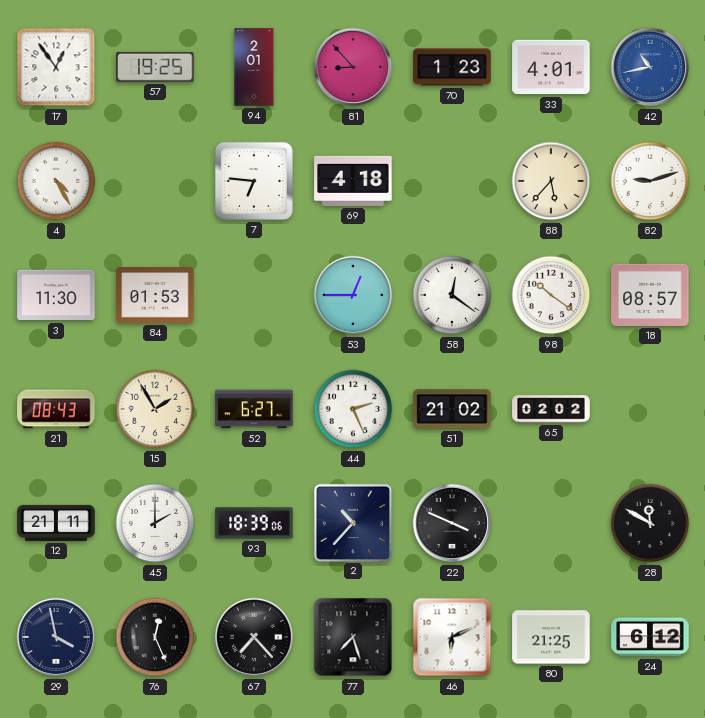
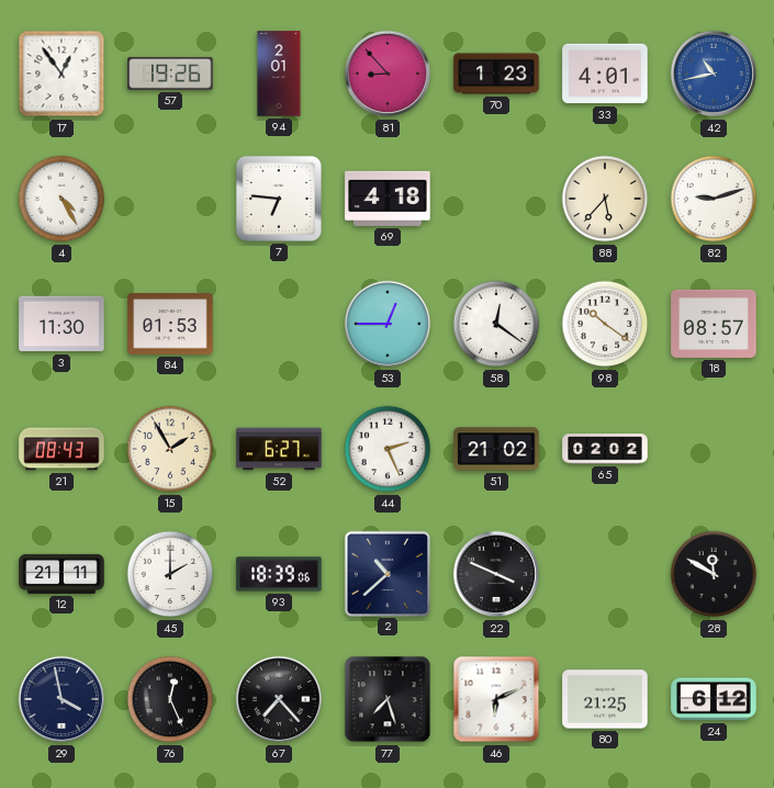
57: 19:25 -> 19:26 (170, 74)
2: 10:37 -> 10:38 (386, 573)
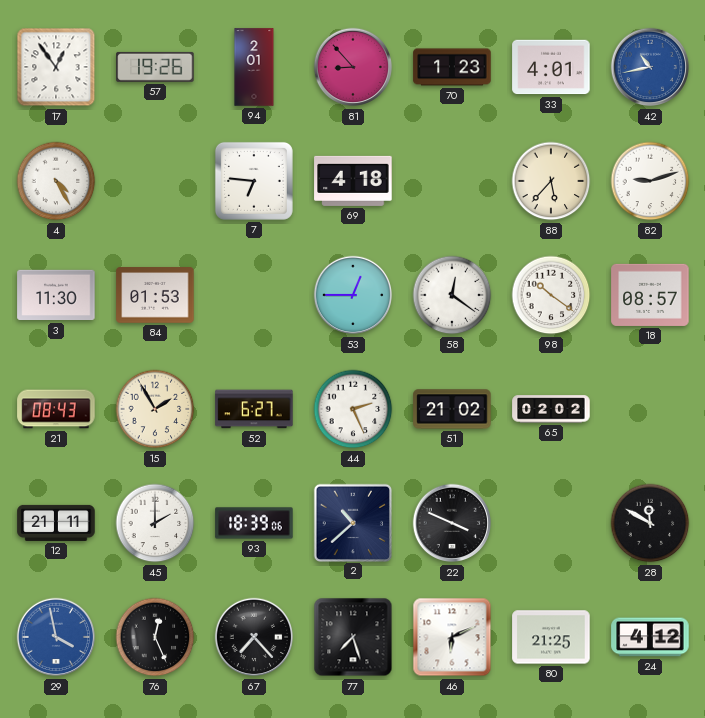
29 dial: navy -> blue (56, 637)
24: 6:12 -> 4:12 (650, 637)
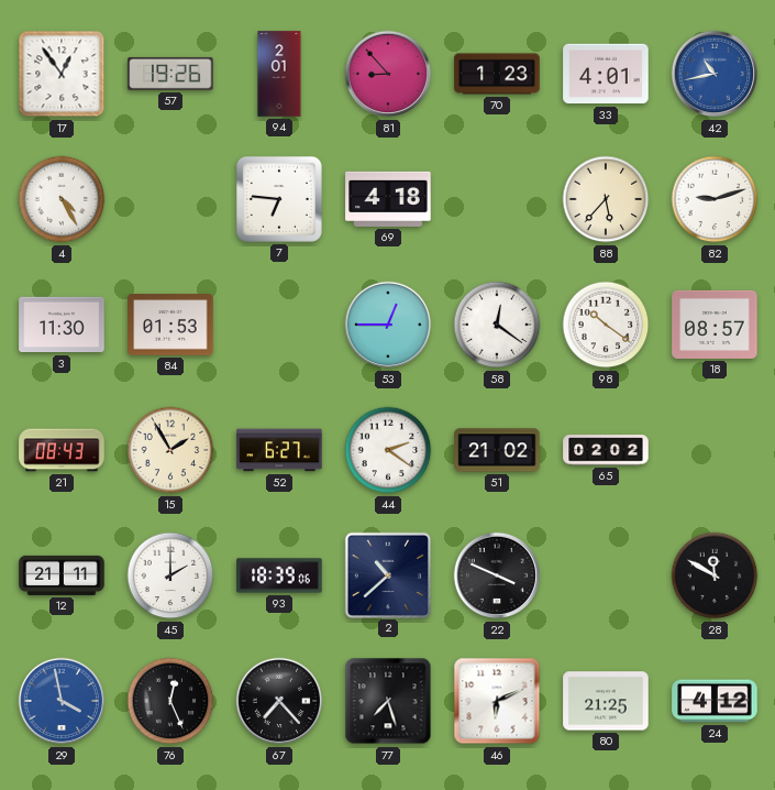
44: 2:26 -> 2:21 (388, 450)
